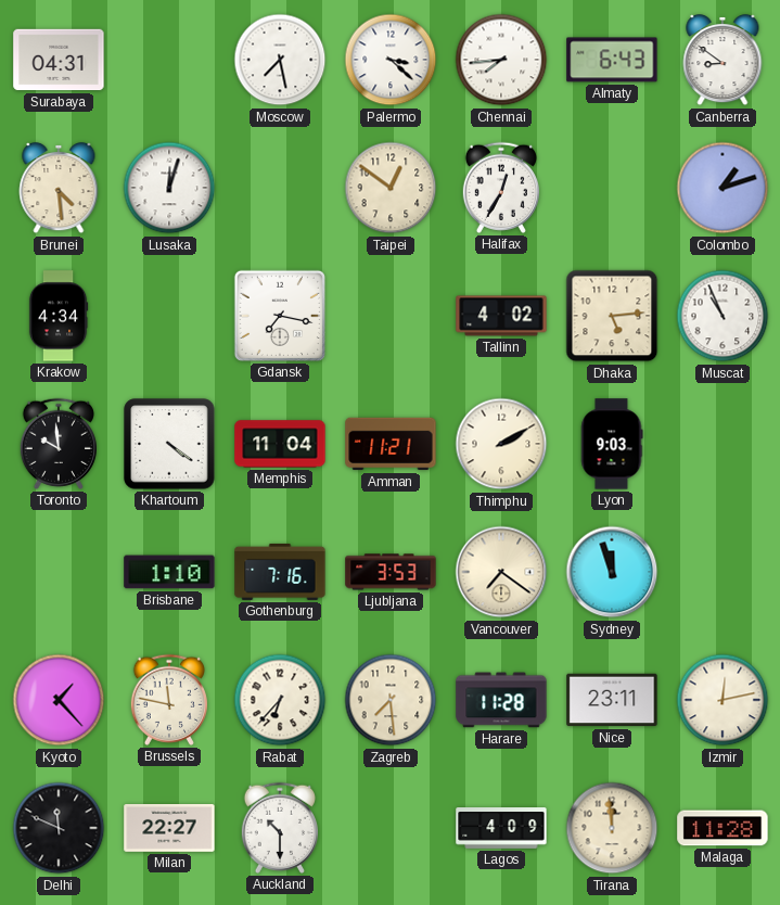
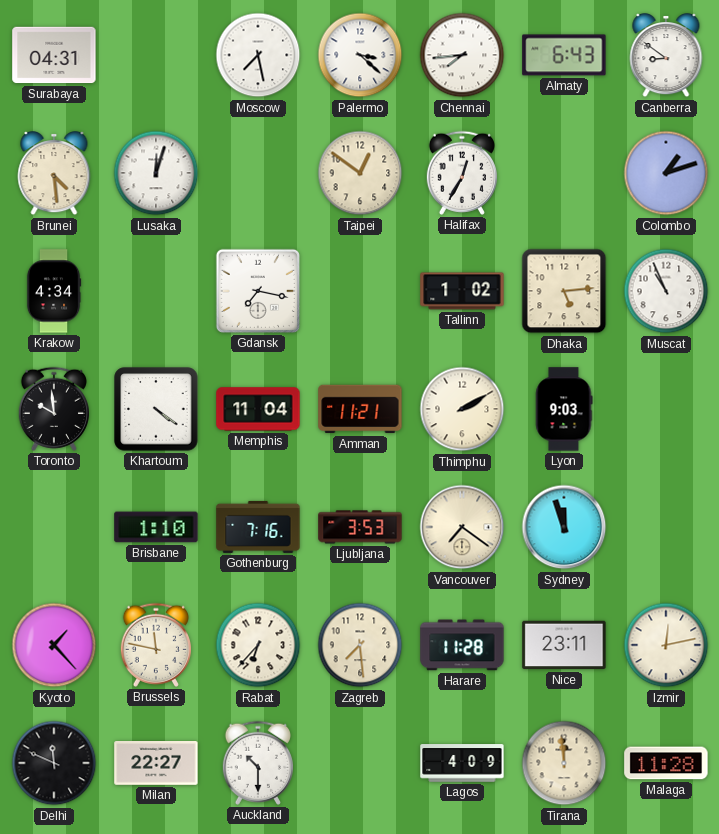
Tallinn: 4:02 -> 1:02 (462, 291)
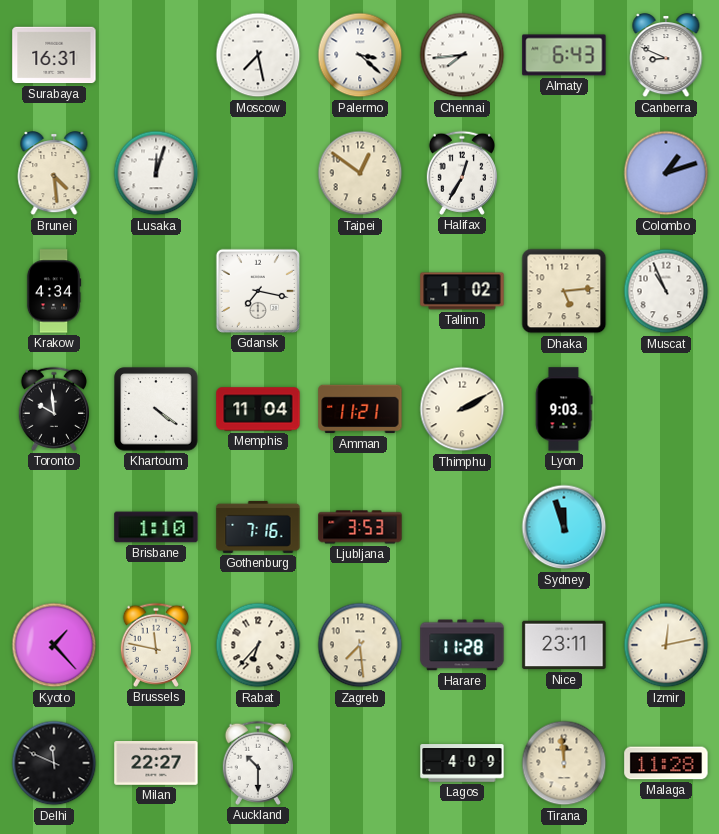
Surabaya: 04:31 -> 16:31 (54, 55)
Canberra: 8:51 -> 8:49 (666, 56)
Vancouver: 7:21 -> none (462, 527)
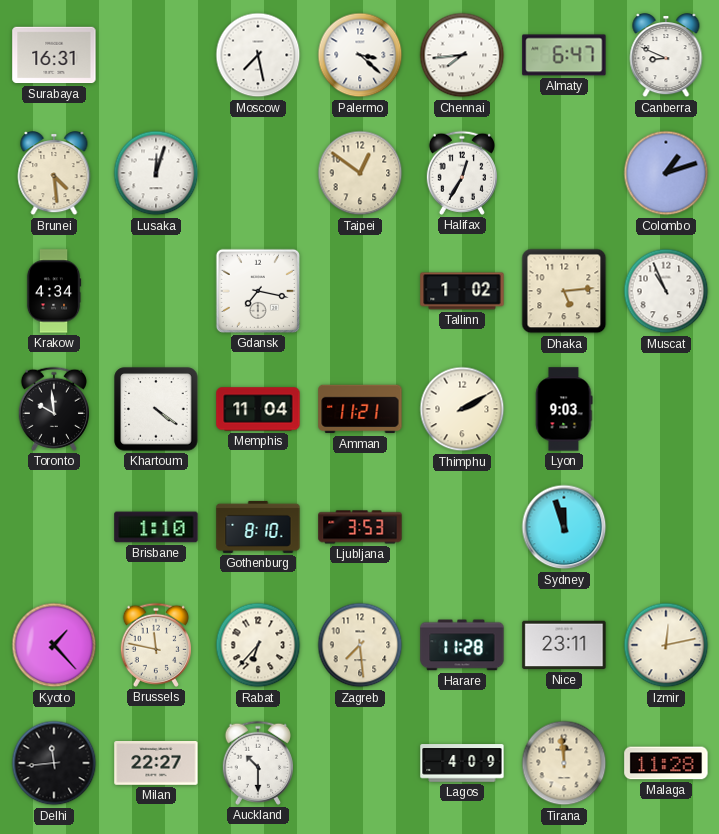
Almaty: 6:43 -> 6:47 (564, 55)
Gothenburg: 7:16 -> 8:10 (258, 527)
Delhi: 11:49 -> 11:44 (54, 763)
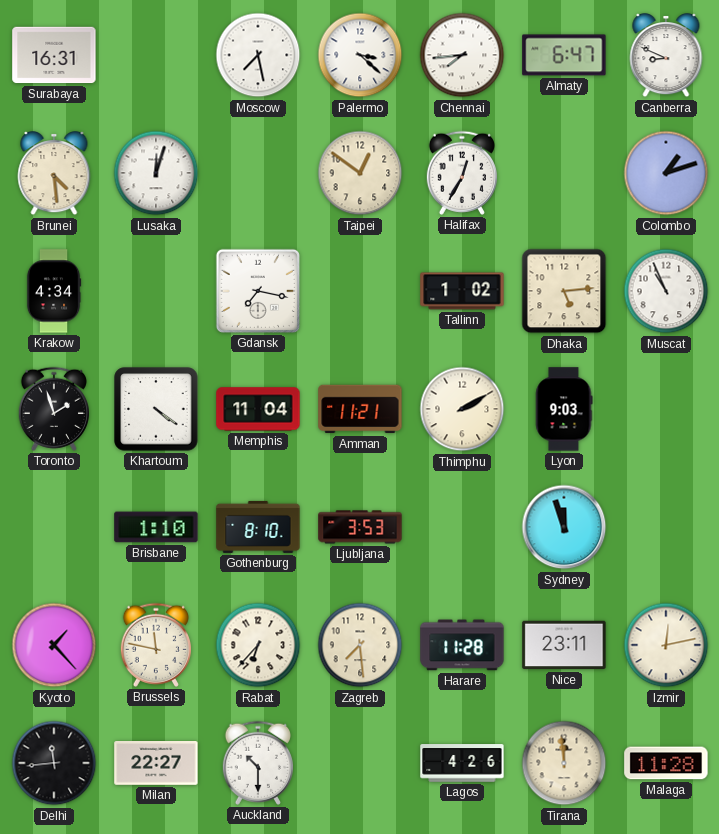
Toronto: 9:59 -> 1:57 (53, 409)
Lagos: 4:09 -> 4:26 (462, 763)
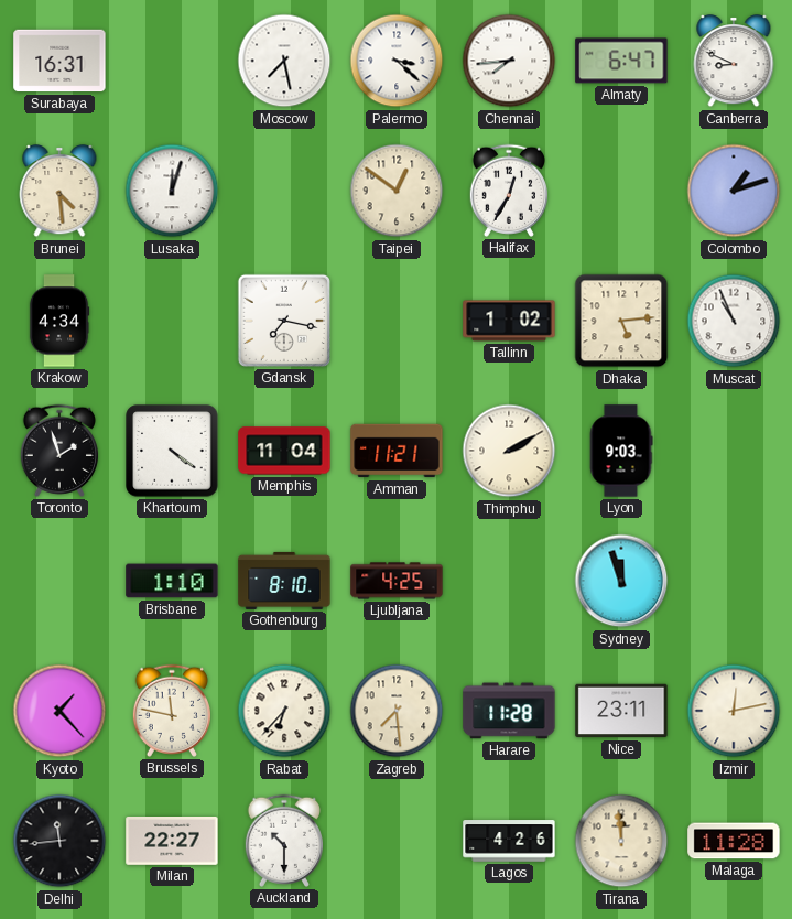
Ljubljana: 3:53 -> 4:25 (397, 581)
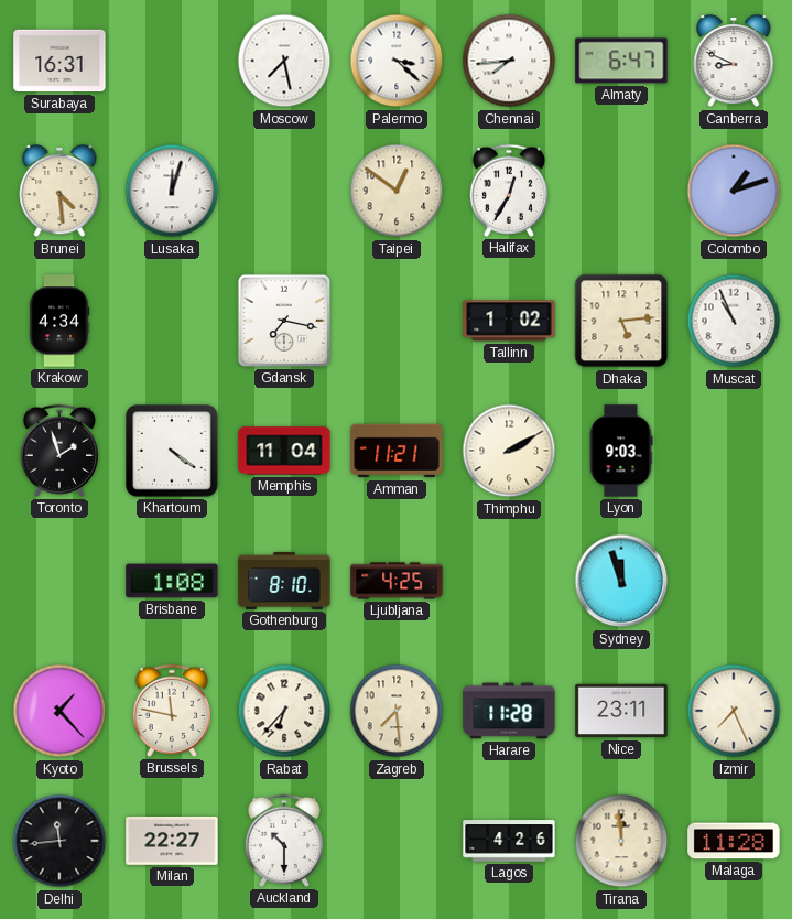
Brisbane: 1:10 -> 1:08 (172, 581)
Izmir: 12:13 -> 7:26 (734, 711)
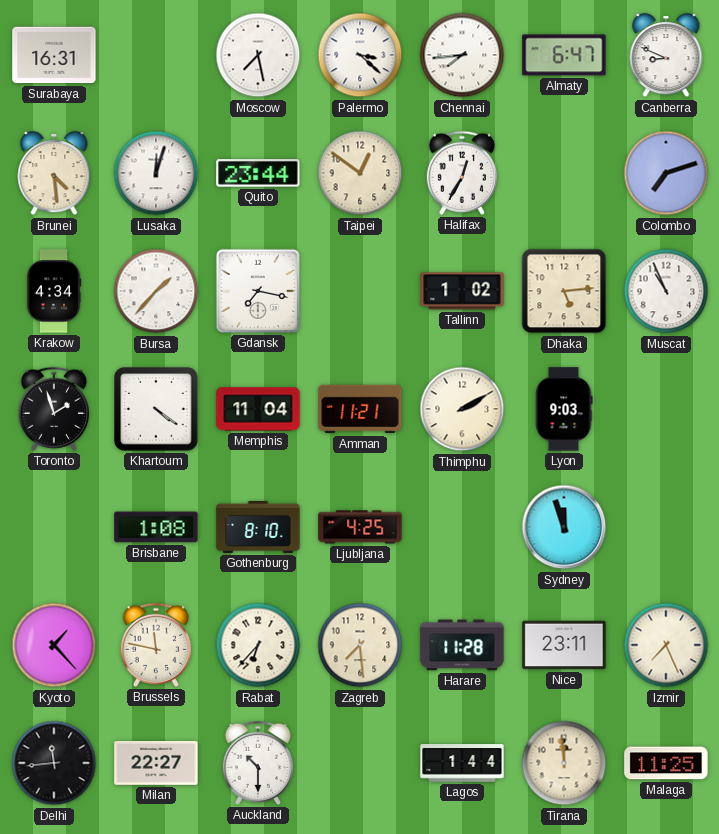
Quito: none -> 23:44 (258, 173)
Colombo: 1:12 -> 7:12 (666, 173)
Bursa: none -> 1:37 (156, 291)
Lagos: 4:26 -> 1:44 (462, 763)
Malaga: 11:28 -> 11:25 (666, 763)
